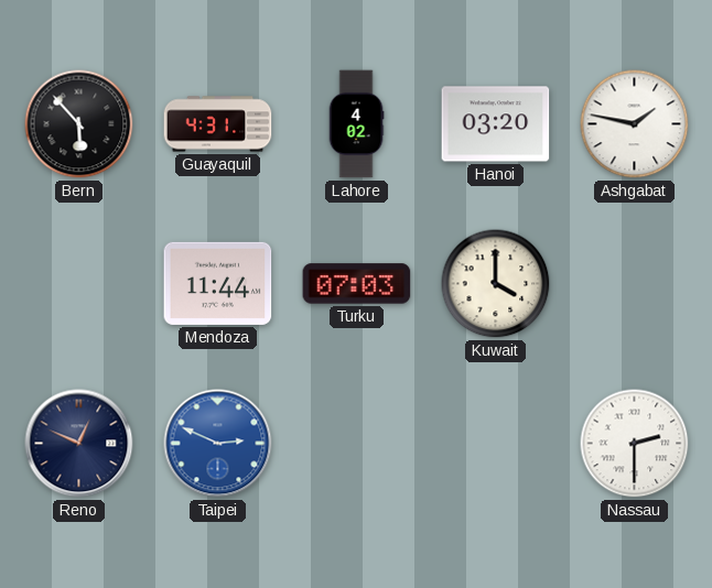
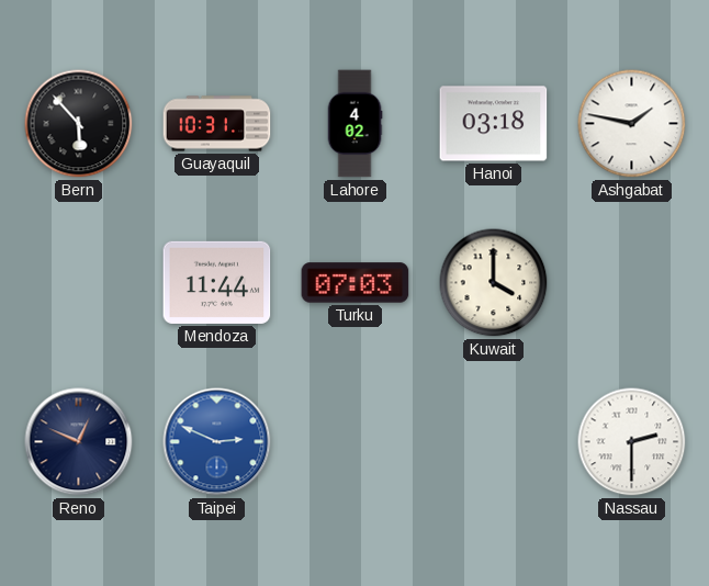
Guayaquil: 4:31 -> 10:31 (217, 124)
Hanoi: 03:20 -> 03:18 (494, 124)
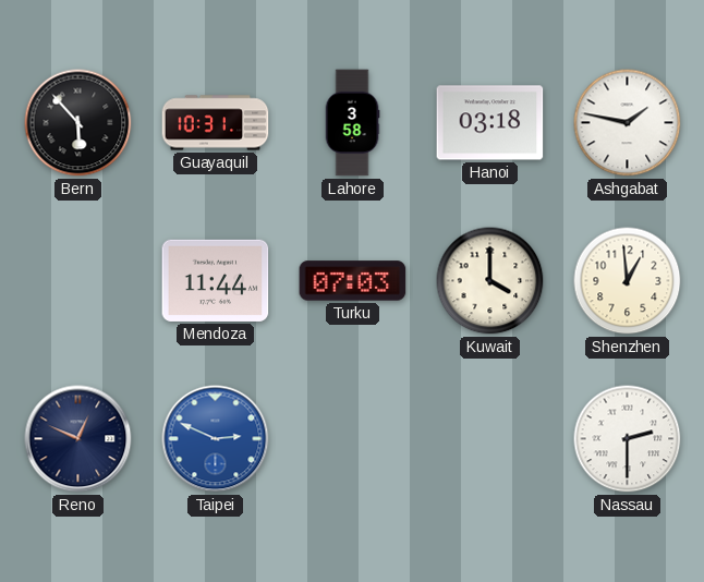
Lahore: 4:02 -> 3:58 (352, 123)
Shenzhen: none -> 12:59 (628, 281)
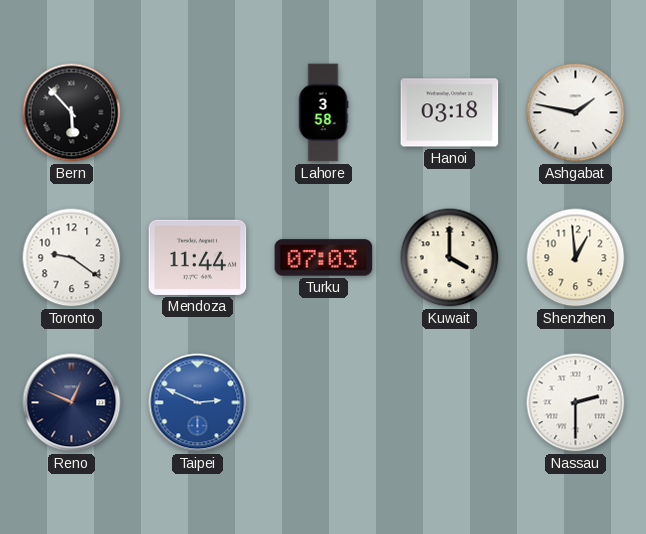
Guayaquil: 10:31 -> none (216, 123)
Toronto: none -> 9:21 (72, 258)
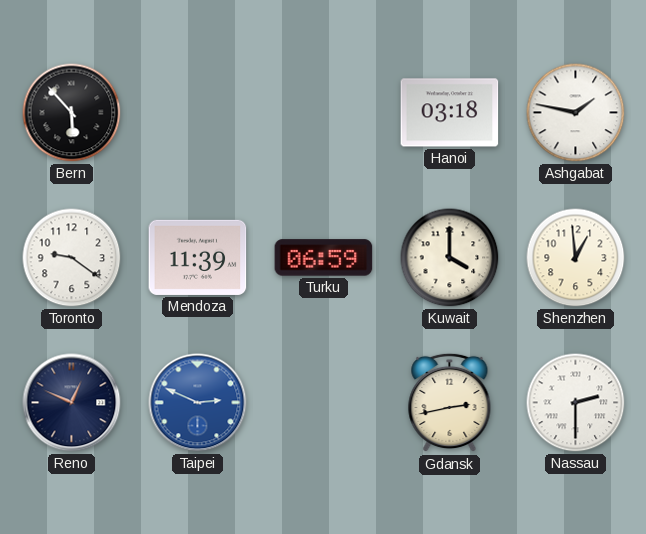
Lahore: 3:58 -> none (323, 113)
Mendoza: 11:44 -> 11:39 (198, 257)
Turku: 07:03 -> 06:59 (324, 258)
Gdansk: none -> 2:43 (450, 403)
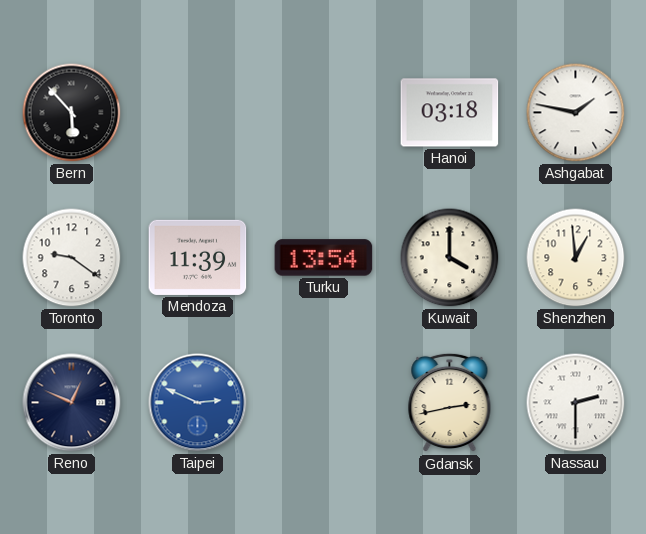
Turku: 06:59 -> 13:54 (324, 258)
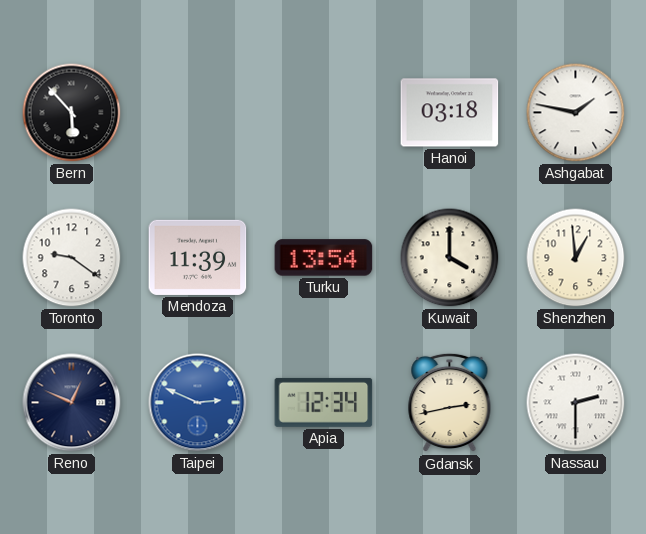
Apia: none -> 12:34 (324, 402)
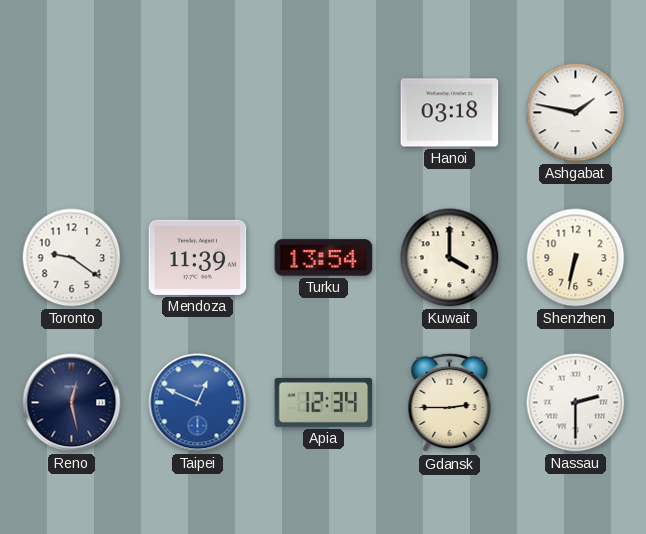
Bern: 5:53 -> none (72, 113)
Shenzhen: 12:59 -> 6:32 (576, 258)
Reno: 12:49 -> 12:28 (72, 403)
Taipei: 2:49 -> 12:49 (198, 403)
Gdansk: 2:43 -> 2:45 (450, 403)
